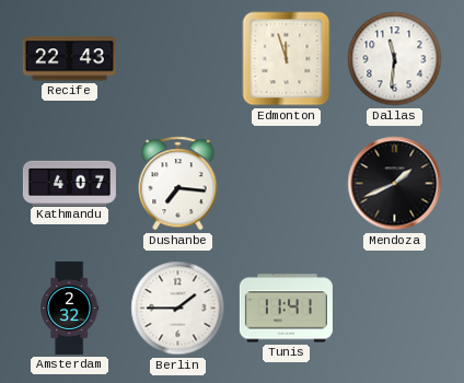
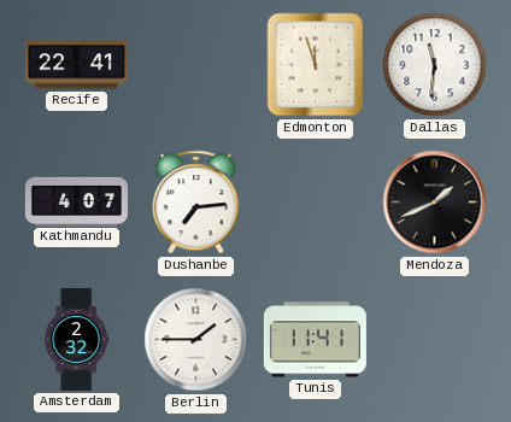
Recife: 22:43 -> 22:41 (76, 65)
Dushanbe: 7:16 -> 7:14 (196, 203)
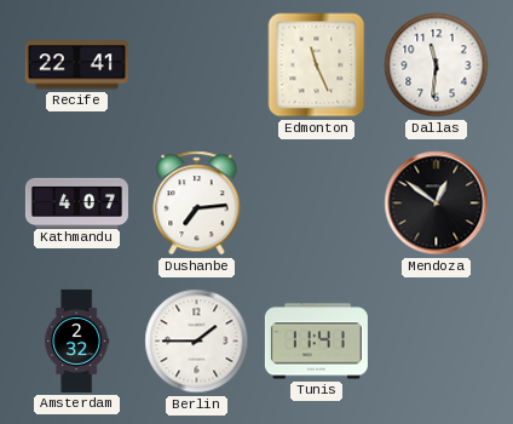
Edmonton: 11:57 -> 11:26 (317, 65)
Mendoza: 1:41 -> 12:51 (437, 204)
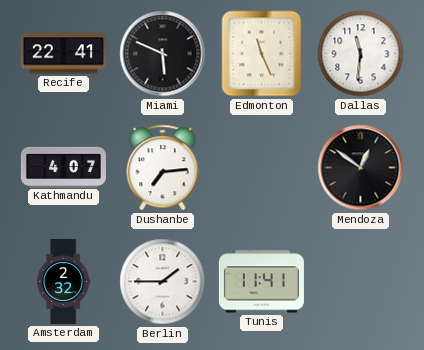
Miami: none -> 5:49 (163, 54)
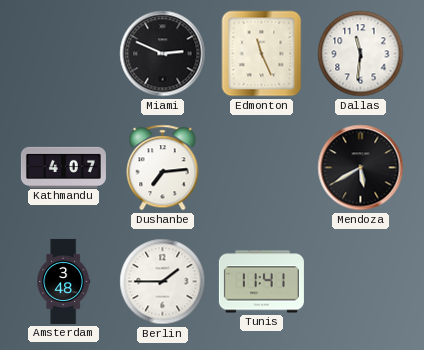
Recife: 22:41 -> none (63, 54)
Miami: 5:49 -> 2:49 (163, 54)
Mendoza: 12:51 -> 5:40 (361, 168)
Amsterdam: 2:32 -> 3:48 (64, 281)
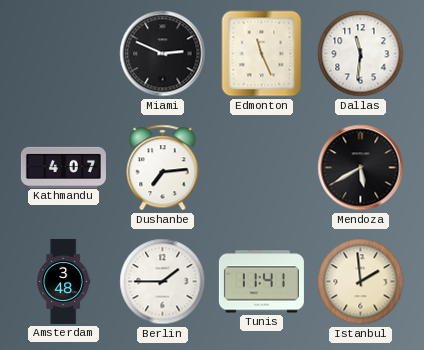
Istanbul: none -> 1:59 (361, 282)
